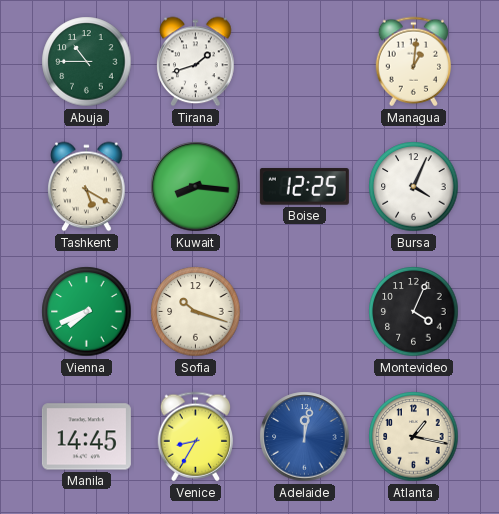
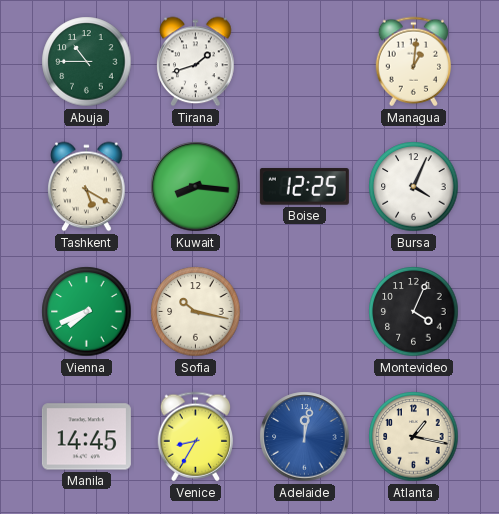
Sofia: 10:18 -> 10:17 (196, 312)
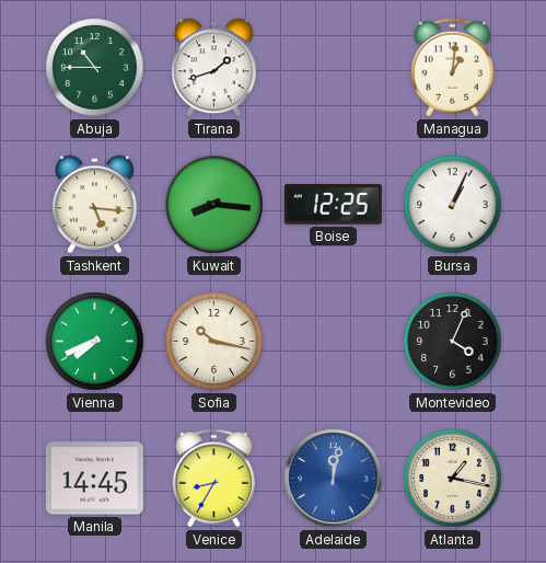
Tashkent: 5:20 -> 5:16 (95, 205)
Bursa: 4:04 -> 1:04 (453, 205)
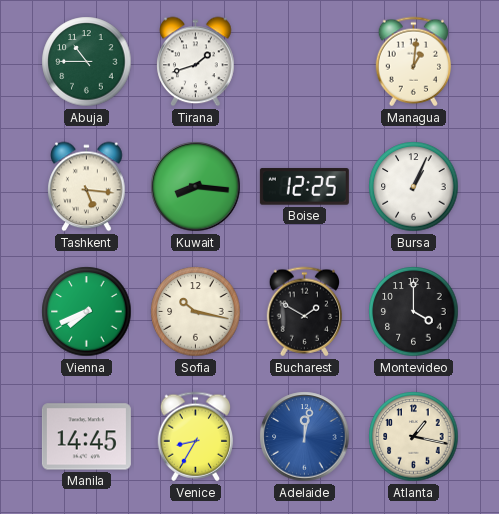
Bucharest: none -> 1:50 (304, 312)
Montevideo: 4:04 -> 4:00 (414, 312)
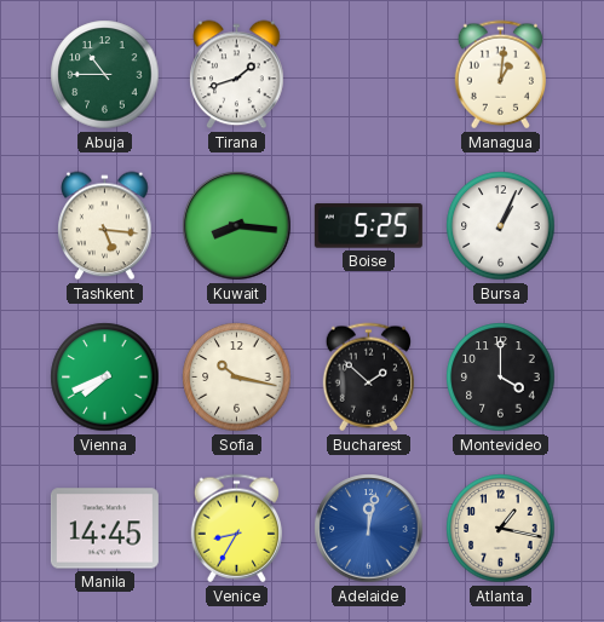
Boise: 12:25 -> 5:25 (368, 226)
Bucharest: 1:50 -> 1:52 (368, 378)
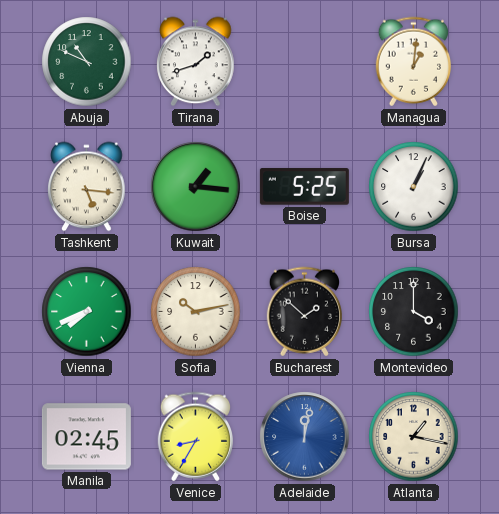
Abuja: 10:45 -> 10:49 (87, 62)
Kuwait: 8:16 -> 1:16 (196, 187)
Sofia: 10:17 -> 10:13 (196, 312)
Manila: 14:45 -> 02:45 (86, 437)
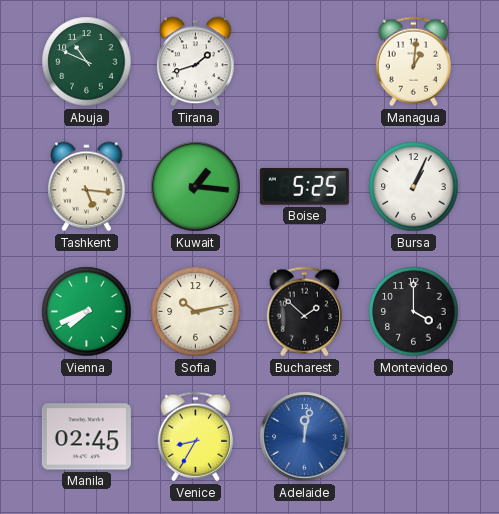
Atlanta: 1:17 -> none (414, 437)
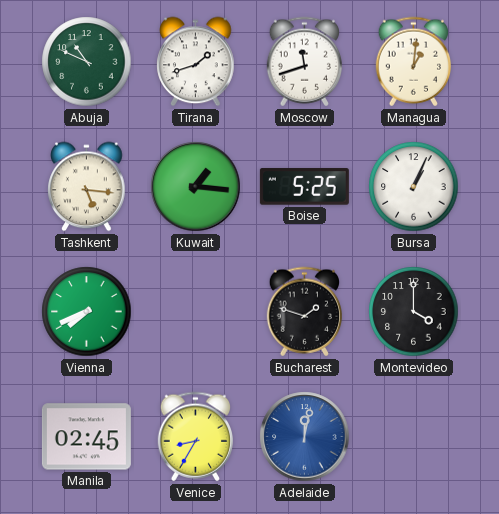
Moscow: none -> 11:42 (304, 62)
Sofia: 10:13 -> none (196, 312)
Bucharest: 1:52 -> 1:48 (304, 312)
